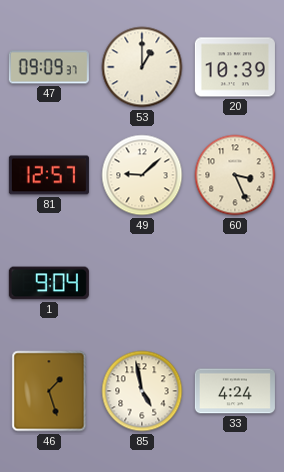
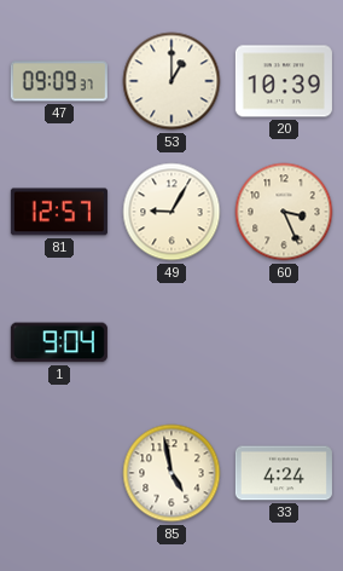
49: 9:08 -> 9:05 (171, 212)
46: 1:27 -> none (49, 391)
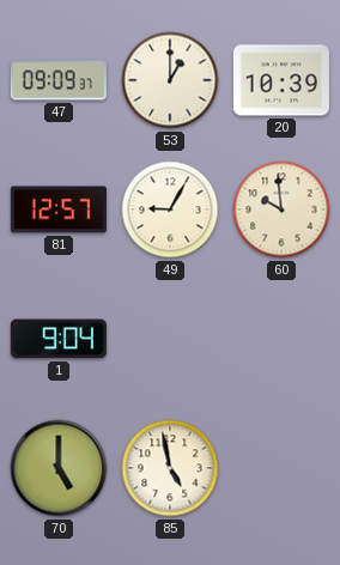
60: 3:26 -> 9:59 (281, 209)
70: none -> 5:00 (59, 468)
33: 4:24 -> none (284, 473)
